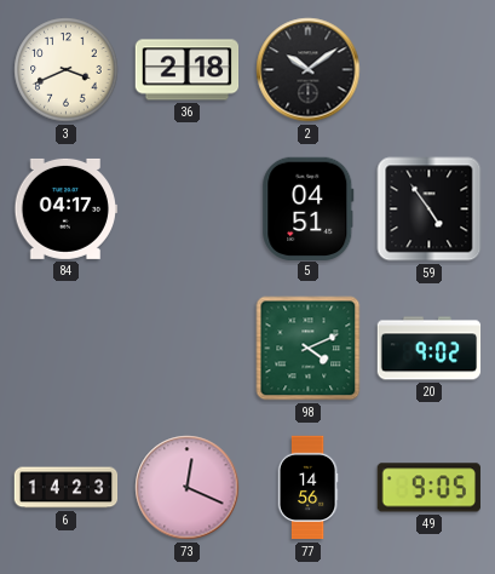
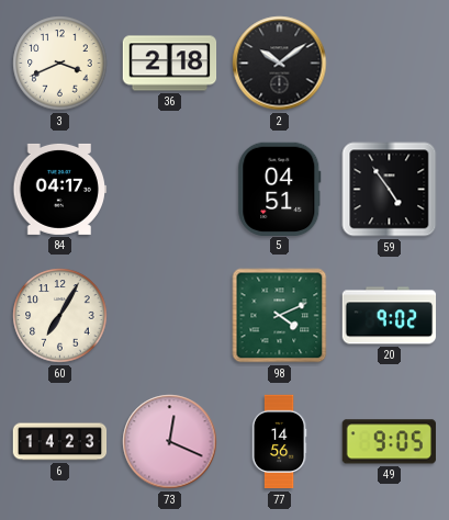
60: none -> 7:05 (60, 316)
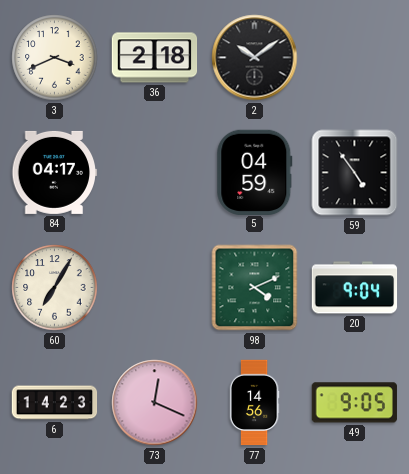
5: 04:51 -> 04:59 (255, 172)
20: 9:02 -> 9:04 (355, 288)
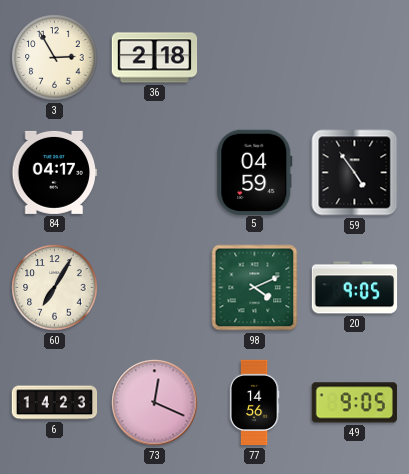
3: 3:41 -> 2:55 (55, 58)
2: 10:09 -> none (255, 58)
20: 9:04 -> 9:05 (355, 288)
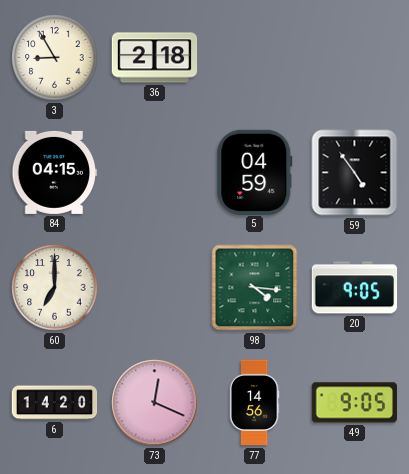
3: 2:55 -> 8:55 (55, 58)
84: 04:17 -> 04:15 (55, 172)
60: 7:05 -> 7:00 (55, 288)
98: 4:11 -> 4:16 (255, 288)
6: 14:23 -> 14:20 (55, 403)
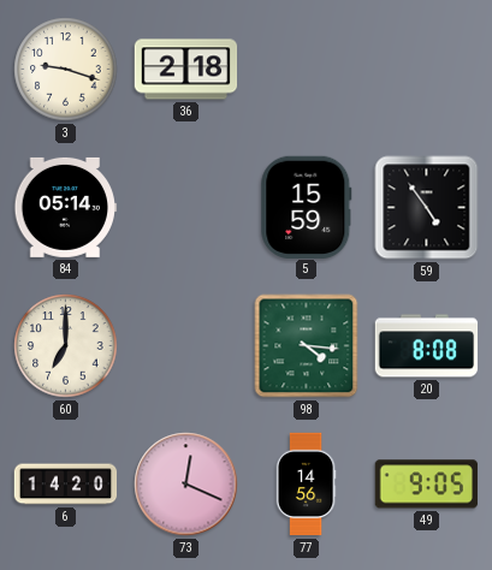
3: 8:55 -> 9:18 (66, 70)
84: 04:15 -> 05:14 (66, 207)
5: 04:59 -> 15:59 (307, 207)
20: 9:05 -> 8:08 (427, 346)
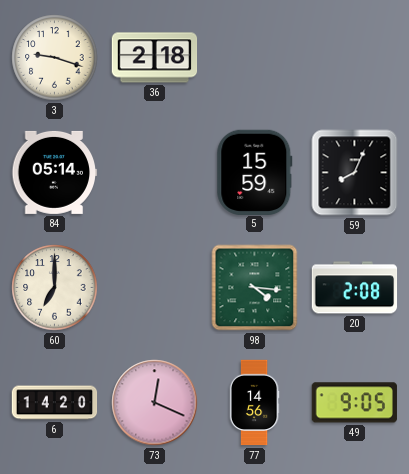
59: 4:54 -> 8:04 (355, 173)
20: 8:08 -> 2:08 (355, 288)
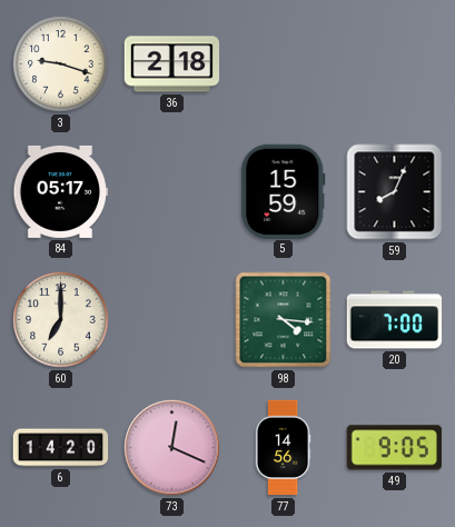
84: 05:14 -> 05:17 (61, 191)
20: 2:08 -> 7:00 (395, 320)
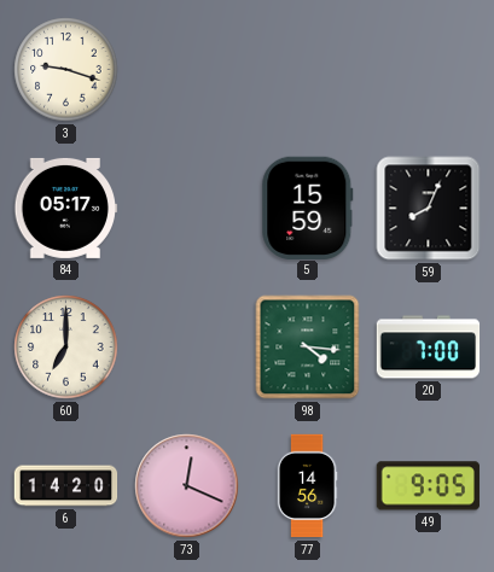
36: 2:18 -> none (172, 64)
